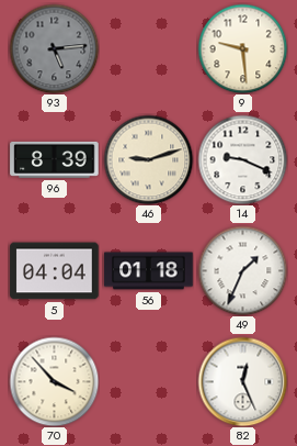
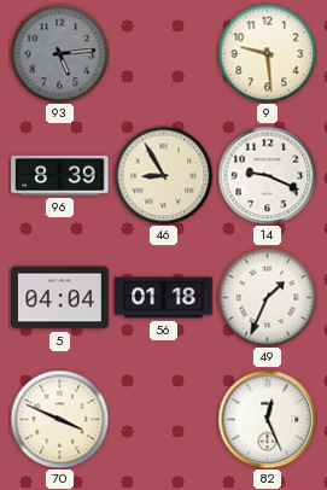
46: 9:12 -> 8:55 (163, 175)
70: 3:53 -> 3:49 (59, 419)
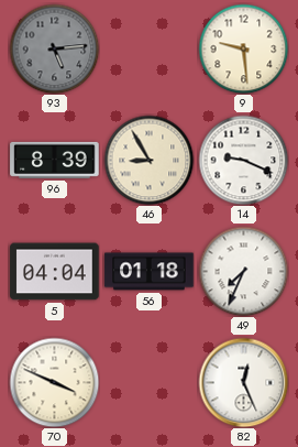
49: 1:34 -> 7:34 (243, 271)
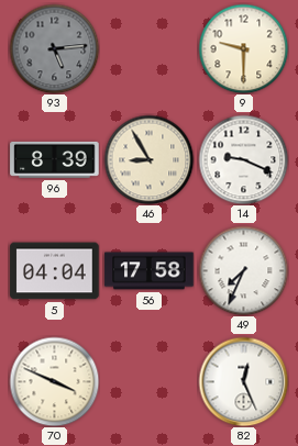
9: 9:29 -> 9:30 (243, 48)
56: 01:18 -> 17:58 (150, 271)
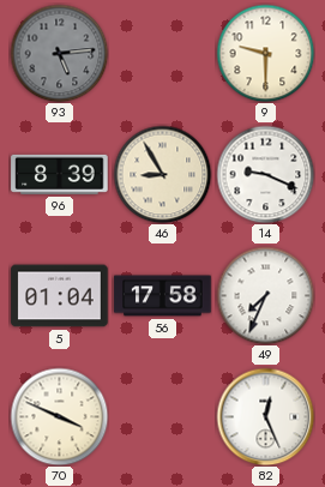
5: 04:04 -> 01:04 (60, 296)
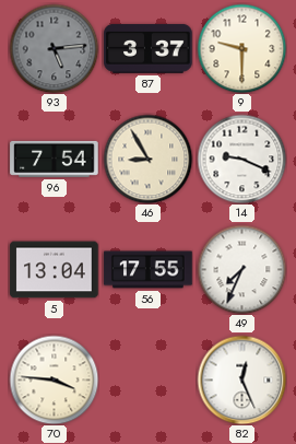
87: none -> 3:37 (149, 48)
96: 8:39 -> 7:54 (55, 159)
5: 01:04 -> 13:04 (55, 270)
56: 17:58 -> 17:55 (149, 270)
70: 3:49 -> 3:46 (54, 379)
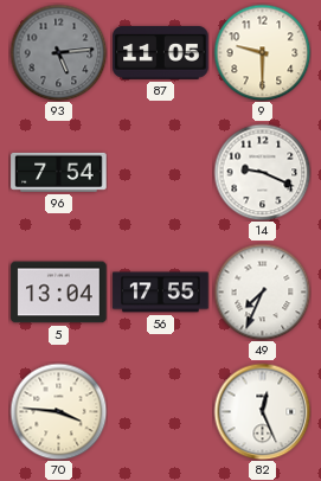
87: 3:37 -> 11:05 (161, 52)
46: 8:55 -> none (147, 159)
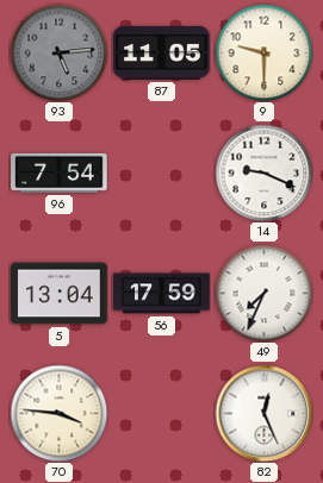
56: 17:55 -> 17:59 (162, 294)
